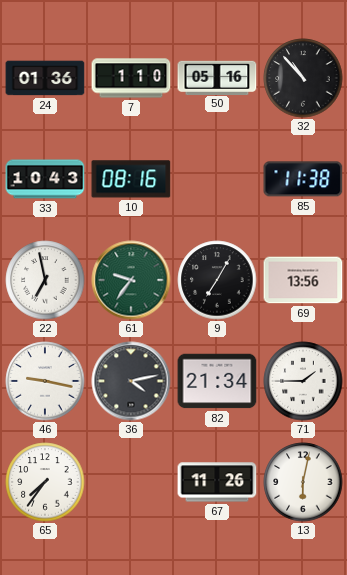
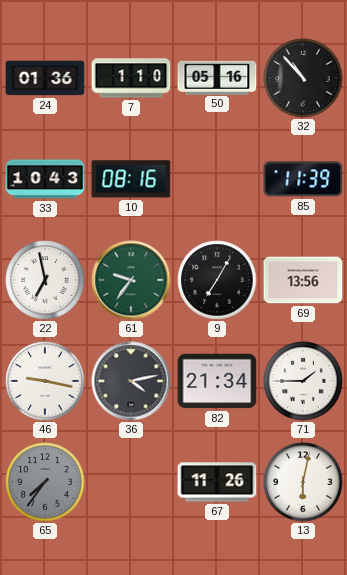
85: 11:38 -> 11:39 (303, 179)
65 dial: white -> grey (45, 482)
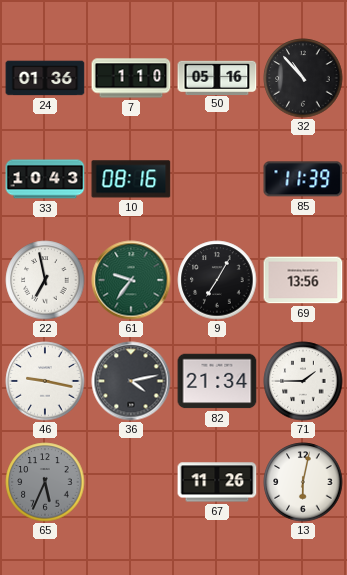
65: 7:36 -> 5:34 (45, 482)
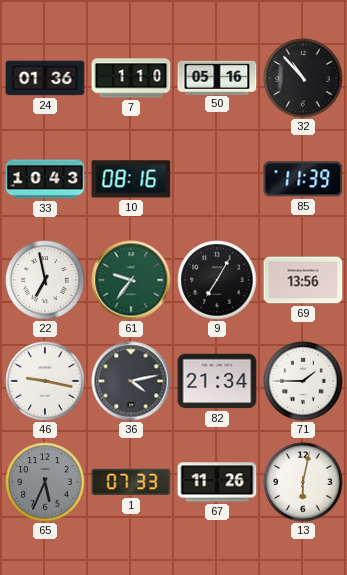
1: none -> 07:33 (131, 482)
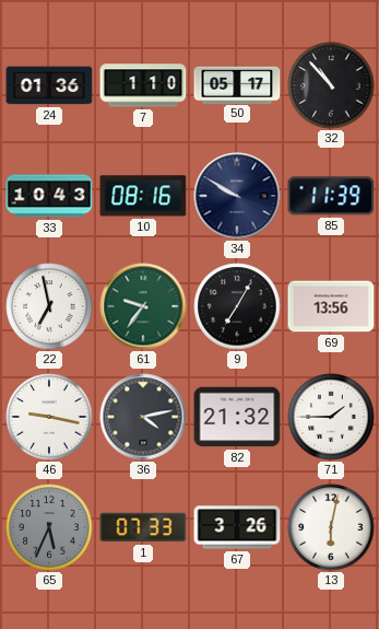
50: 05:16 -> 05:17 (237, 84)
34: none -> 9:50 (237, 196)
82: 21:34 -> 21:32 (237, 417)
67: 11:26 -> 3:26 (237, 527)
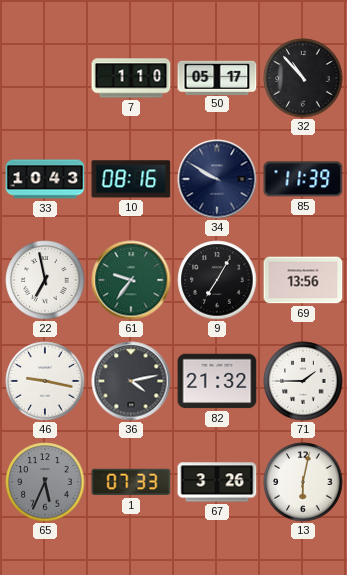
24: 01:36 -> none (49, 85)
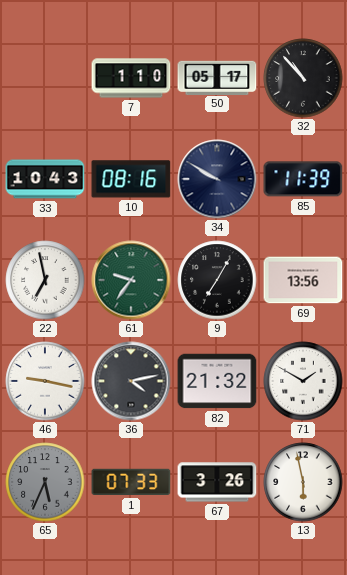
71: 1:45 -> 1:50 (303, 381)
13: 6:02 -> 5:58 (303, 482)
